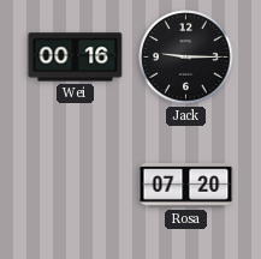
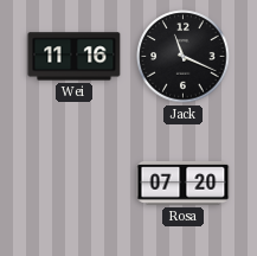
Wei: 00:16 -> 11:16 (75, 57)
Jack: 9:15 -> 11:19 (184, 57)
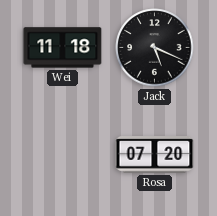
Wei: 11:16 -> 11:18 (63, 48)
Jack: 11:19 -> 5:19 (155, 48)
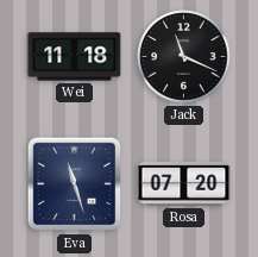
Jack: 5:19 -> 11:19 (184, 57)
Eva: none -> 11:27 (75, 184)
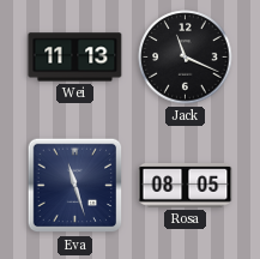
Wei: 11:18 -> 11:13 (75, 58)
Rosa: 07:20 -> 08:05 (186, 186)
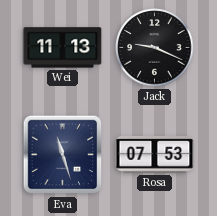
Jack: 11:19 -> 9:19 (155, 48)
Rosa: 08:05 -> 07:53 (155, 155)
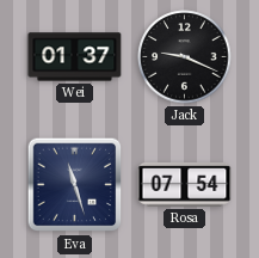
Wei: 11:13 -> 01:37 (75, 57)
Rosa: 07:53 -> 07:54 (185, 185)
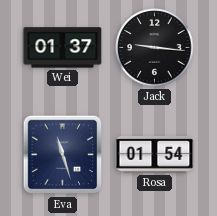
Jack: 9:19 -> 9:16 (155, 48)
Rosa: 07:54 -> 01:54 (155, 155)
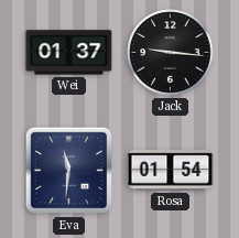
Eva: 11:27 -> 11:31 (69, 171)
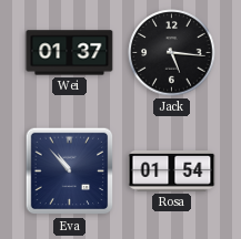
Jack: 9:16 -> 5:16 (172, 53)
Eva: 11:31 -> 10:53 (70, 172)
